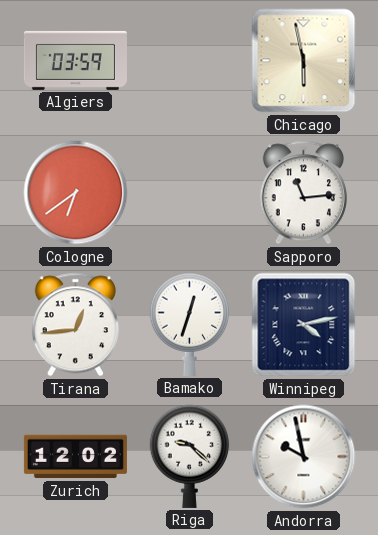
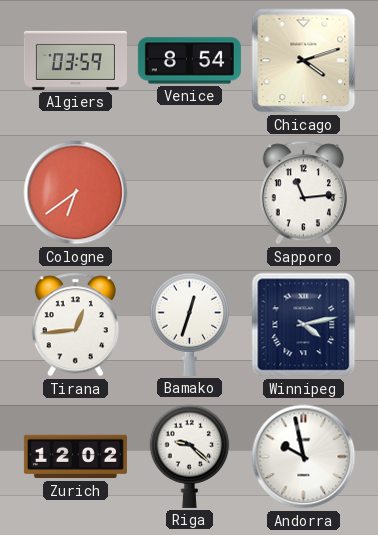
Venice: none -> 8:54 (189, 61)
Chicago: 5:58 -> 4:12 (304, 61)
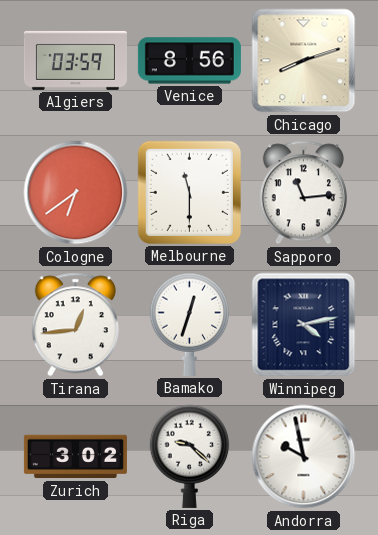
Venice: 8:54 -> 8:56 (189, 61)
Chicago: 4:12 -> 8:12 (304, 61)
Melbourne: none -> 11:30 (189, 192)
Zurich: 12:02 -> 3:02 (75, 457)
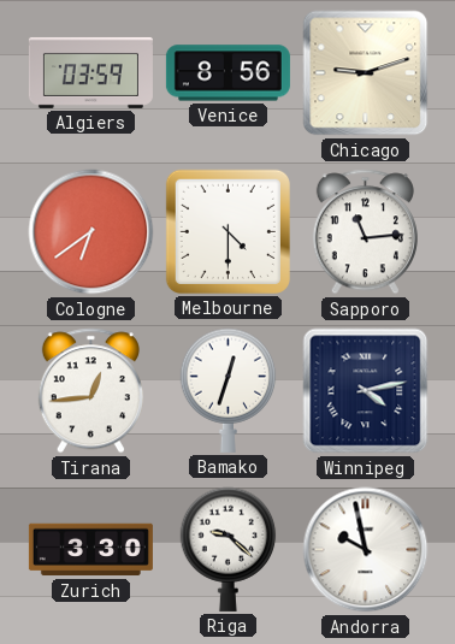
Chicago: 8:12 -> 9:12 (366, 73)
Melbourne: 11:30 -> 4:30 (227, 231)
Zurich: 3:02 -> 3:30 (90, 550)
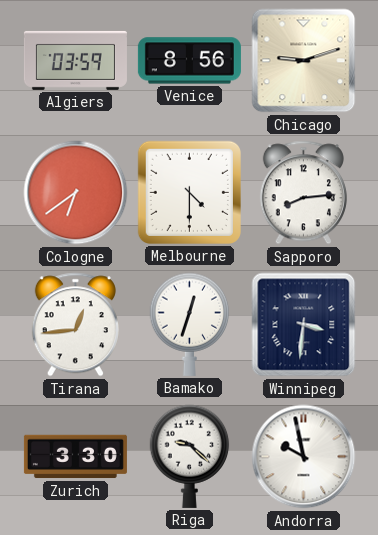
Sapporo: 11:14 -> 8:14 (303, 193)
Winnipeg: 4:13 -> 3:31 (304, 325)
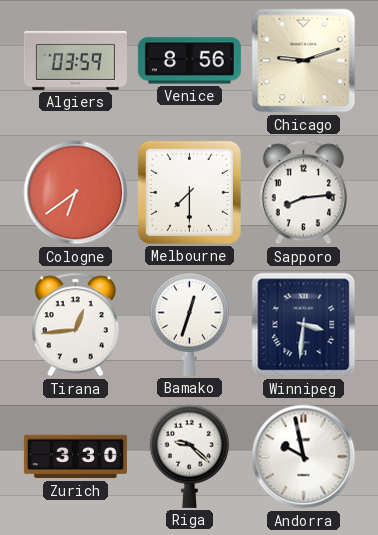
Melbourne: 4:30 -> 7:30 (189, 192)
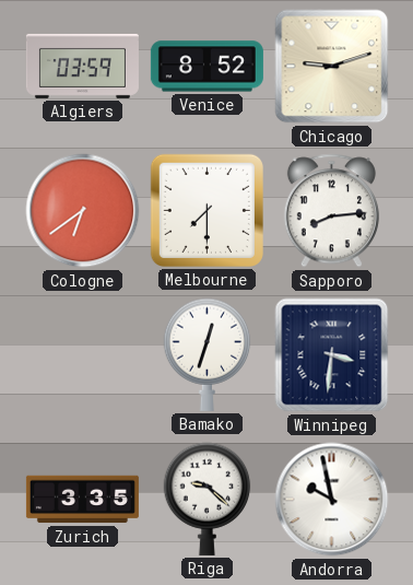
Venice: 8:56 -> 8:52 (206, 67)
Tirana: 12:44 -> none (75, 325)
Zurich: 3:30 -> 3:35 (82, 500)
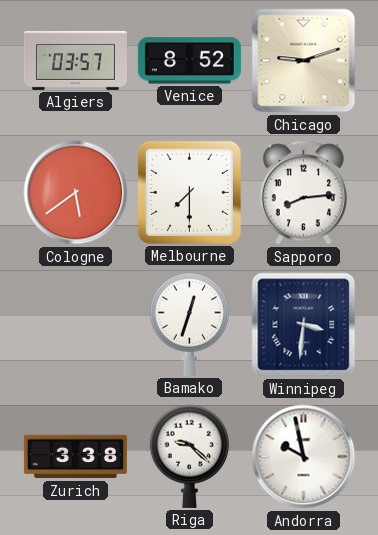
Algiers: 03:59 -> 03:57 (75, 60)
Cologne: 6:39 -> 5:39 (76, 193)
Zurich: 3:35 -> 3:38 (75, 457)
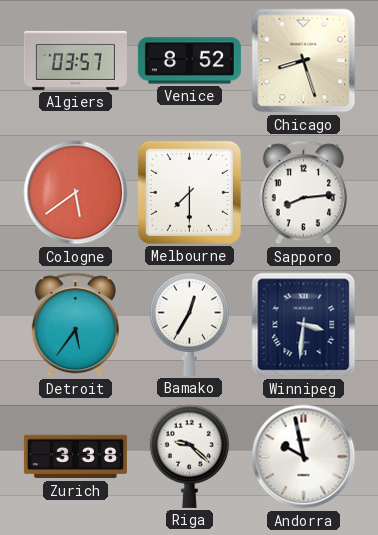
Chicago: 9:12 -> 8:27 (304, 61)
Detroit: none -> 5:36 (75, 325)
Bamako: 12:33 -> 12:35 (190, 324)
